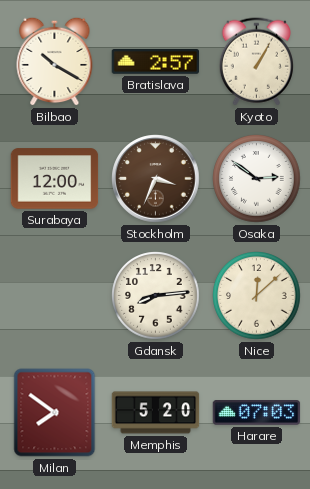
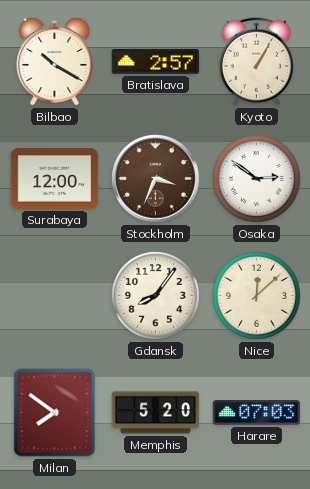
Gdansk: 8:14 -> 8:06 (156, 296)
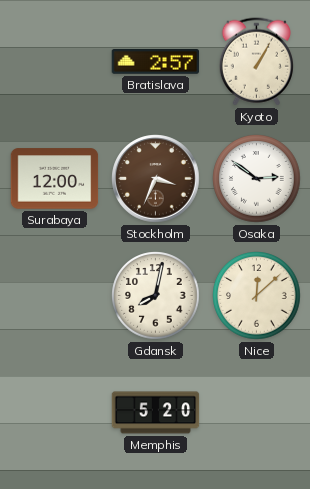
Bilbao: 10:20 -> none (55, 61)
Gdansk: 8:06 -> 8:02 (156, 296)
Milan: 7:51 -> none (55, 413)
Harare: 07:03 -> none (257, 413)
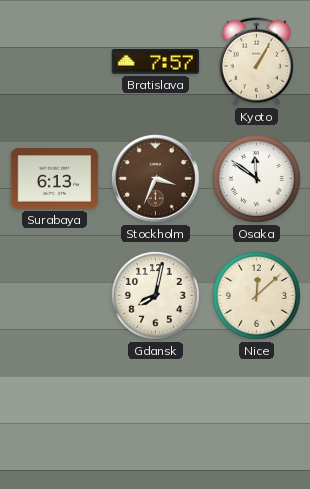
Bratislava: 2:57 -> 7:57 (156, 62)
Surabaya: 12:00 -> 6:13 (55, 179)
Osaka: 2:51 -> 11:51 (257, 179)
Memphis: 5:20 -> none (156, 413)
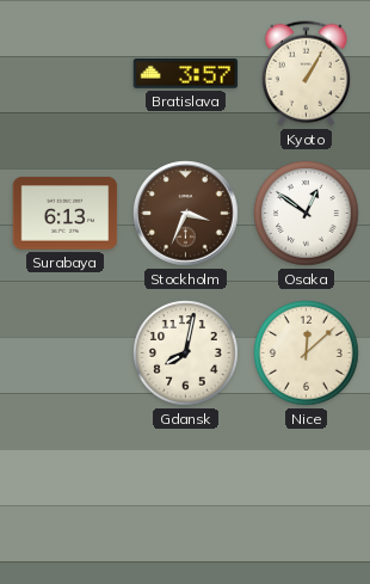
Bratislava: 7:57 -> 3:57 (186, 74)
Osaka: 11:51 -> 12:51 (307, 214)
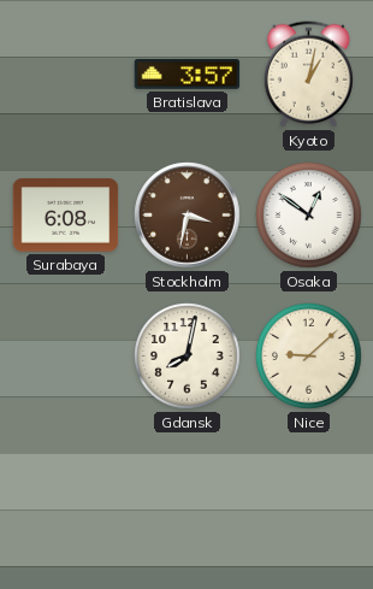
Kyoto: 1:05 -> 1:02 (308, 75)
Surabaya: 6:13 -> 6:08 (66, 216)
Stockholm: 3:34 -> 3:32 (188, 216)
Nice: 12:08 -> 9:08 (309, 357)
